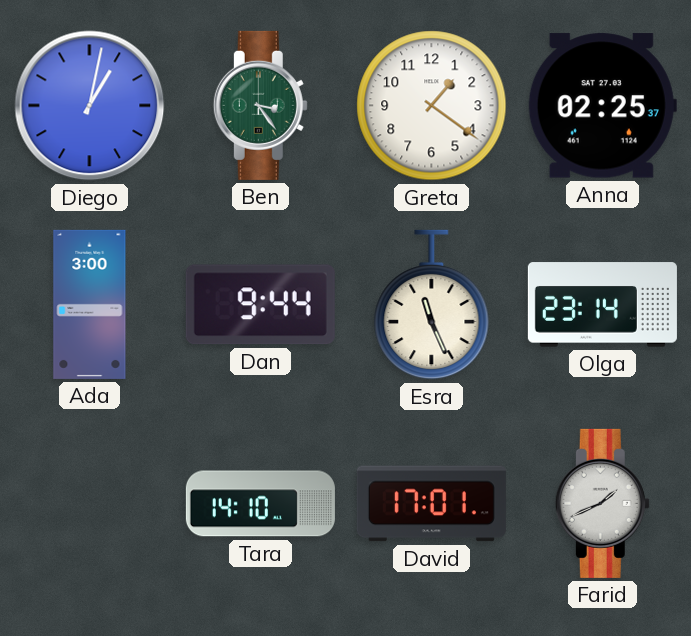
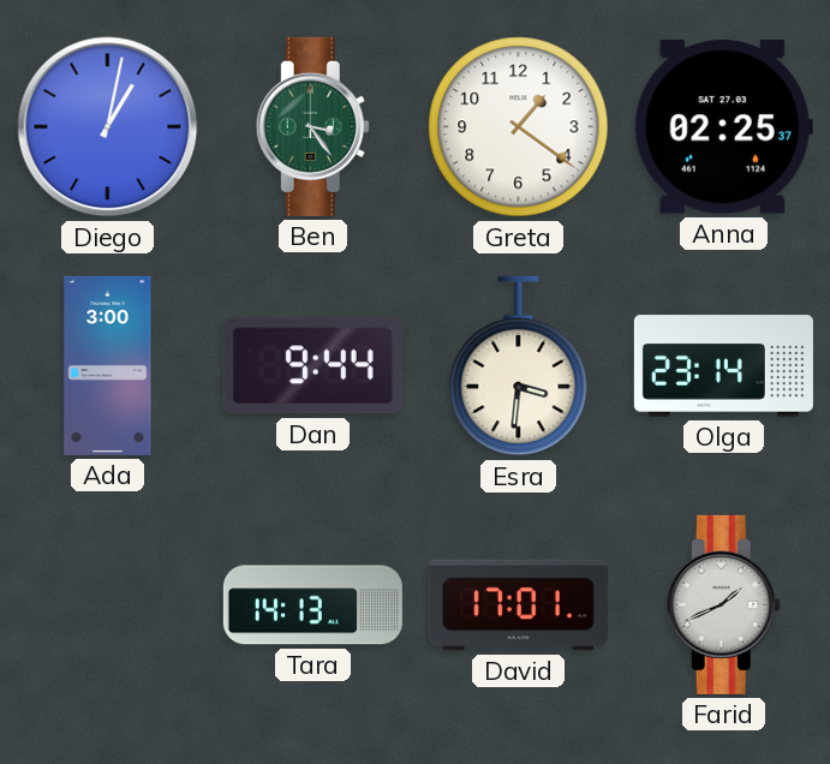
Esra: 11:26 -> 3:31 (519, 366)
Tara: 14:10 -> 14:13 (312, 605)
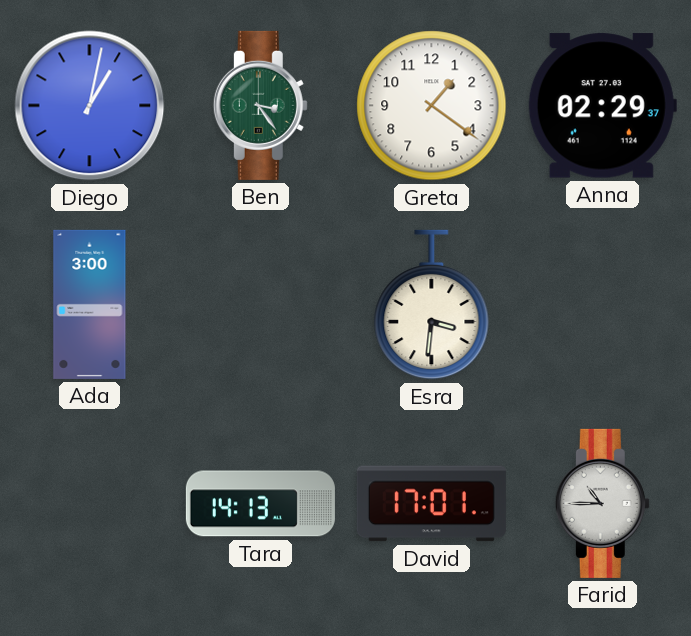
Anna: 02:25 -> 02:29 (602, 106)
Dan: 9:44 -> none (312, 366)
Olga: 23:14 -> none (723, 366)
Farid: 1:41 -> 10:45 (602, 503)
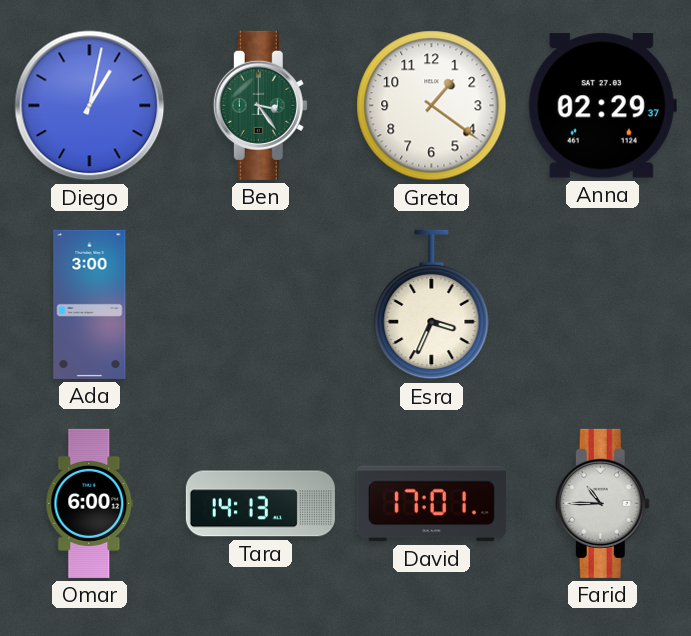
Esra: 3:31 -> 3:34 (432, 305)
Omar: none -> 6:00 (90, 503)
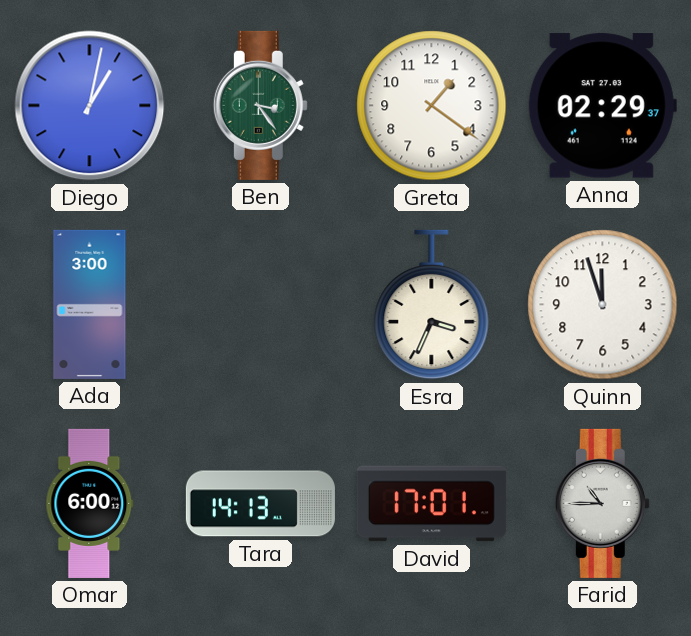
Quinn: none -> 11:57 (603, 305)
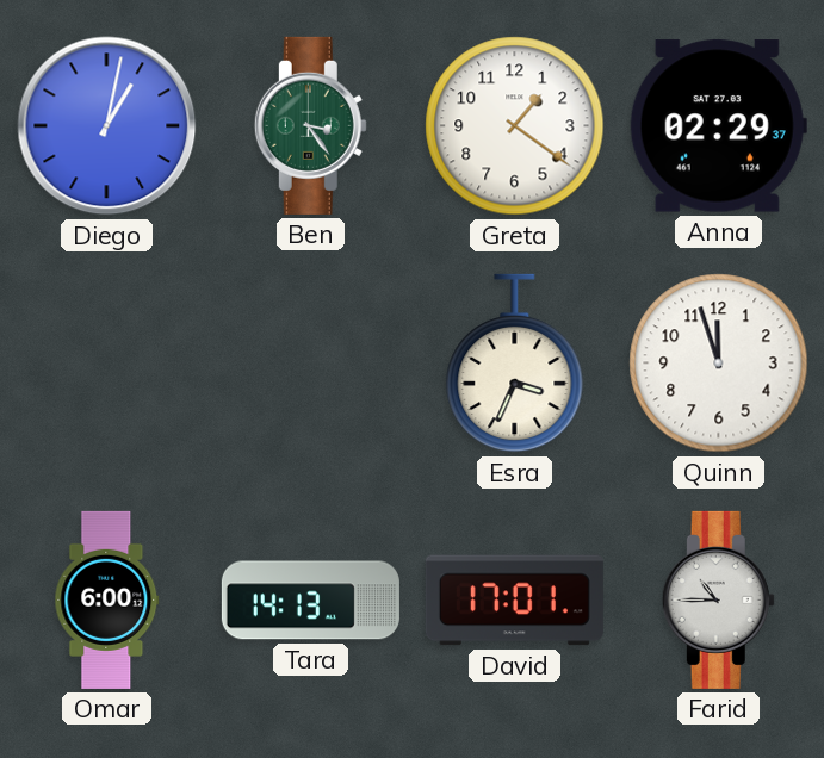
Ada: 3:00 -> none (90, 304)
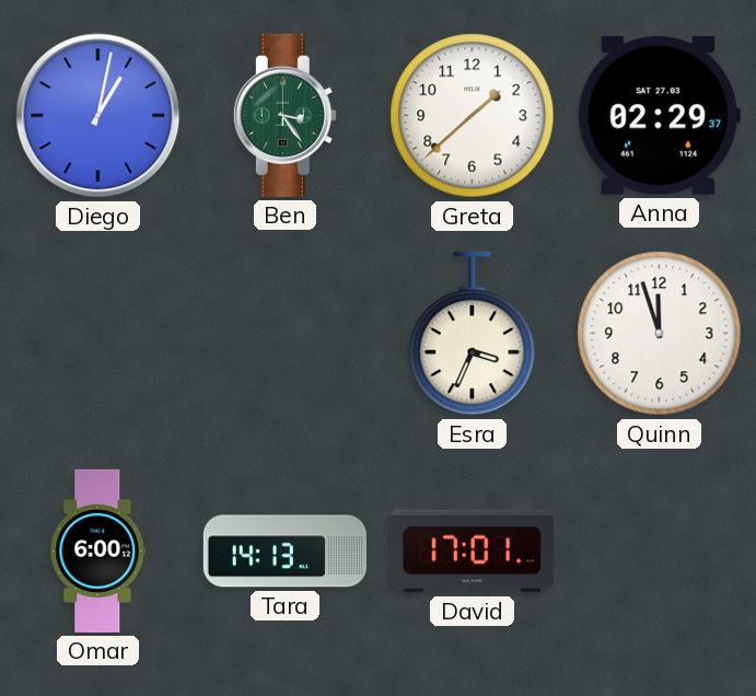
Greta: 1:21 -> 1:38 (473, 116)
Farid: 10:45 -> none (718, 599)
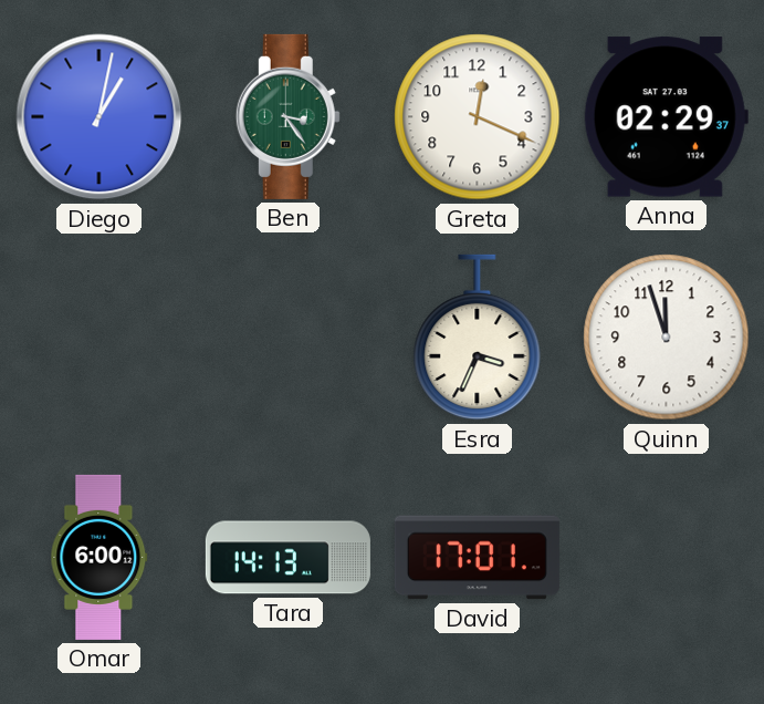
Greta: 1:38 -> 12:19 (478, 117)
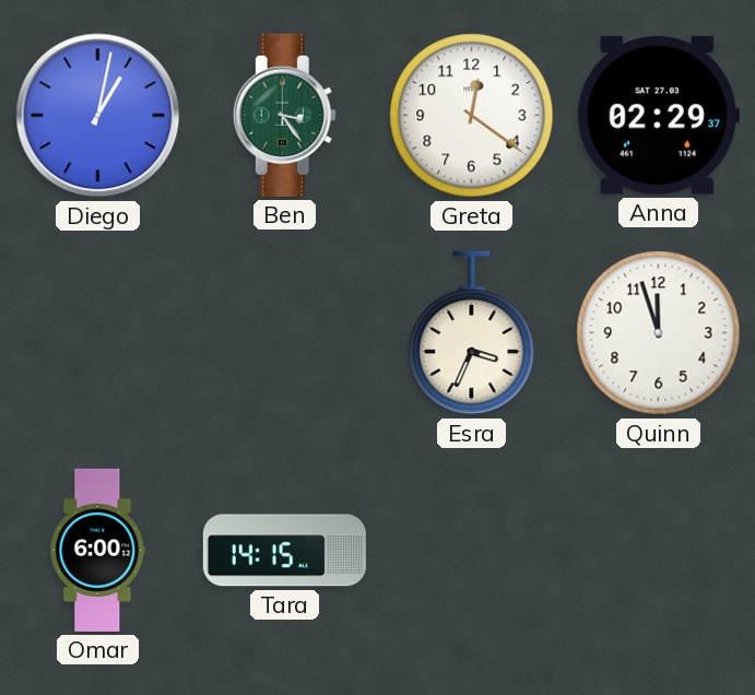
Greta: 12:19 -> 12:21 (472, 116)
Tara: 14:13 -> 14:15 (284, 551)
David: 17:01 -> none (477, 558)
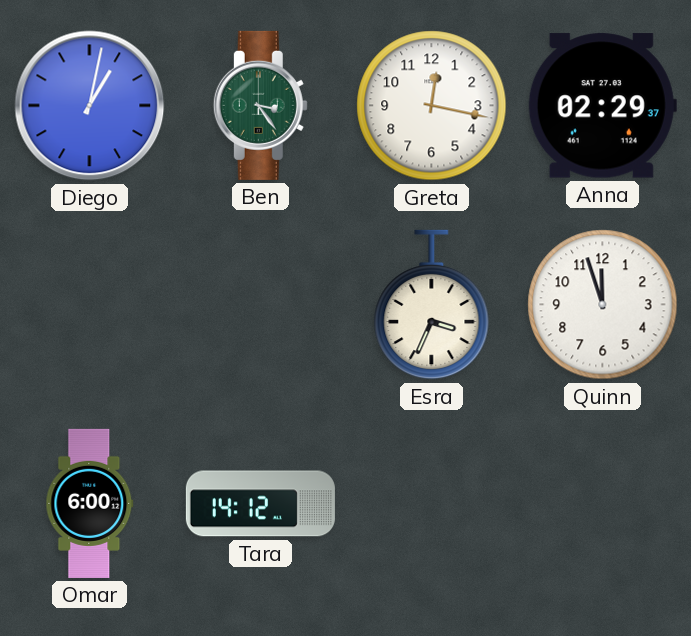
Greta: 12:21 -> 12:17 (432, 106)
Tara: 14:15 -> 14:12 (260, 504)
